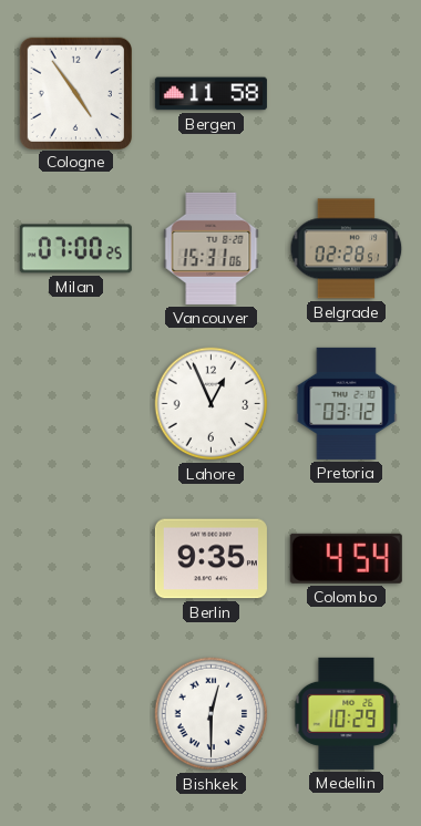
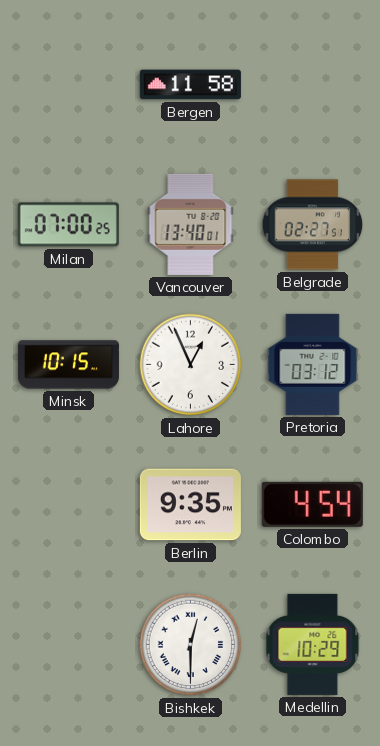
Cologne: 4:54 -> none (75, 93)
Vancouver: 15:31 -> 13:40 (191, 224)
Belgrade: 02:28 -> 02:27 (313, 225)
Minsk: none -> 10:15 (68, 365)
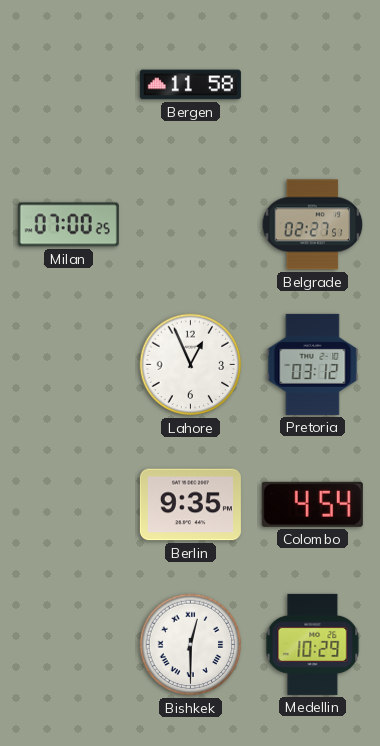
Vancouver: 13:40 -> none (191, 224)
Minsk: 10:15 -> none (68, 365)
